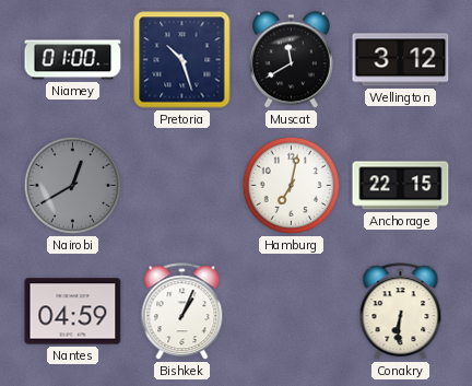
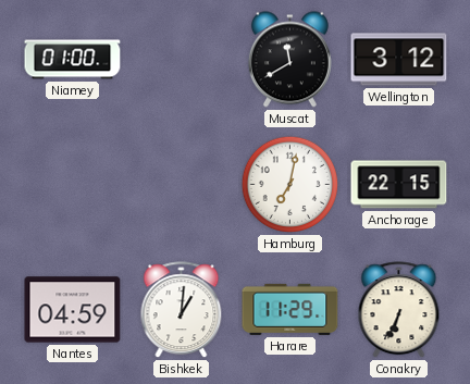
Pretoria: 10:27 -> none (182, 60)
Nairobi: 12:40 -> none (73, 186)
Bishkek: 1:04 -> 1:01 (182, 310)
Harare: none -> 11:29 (290, 309)
Conakry: 6:31 -> 6:34 (399, 310)
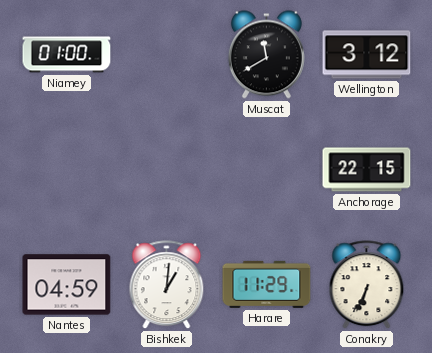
Hamburg: 7:02 -> none (290, 185)
